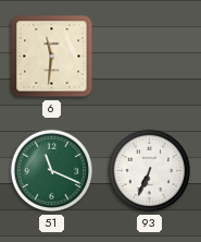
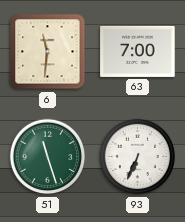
63: none -> 7:00 (138, 51)
51: 11:19 -> 11:27 (48, 157)
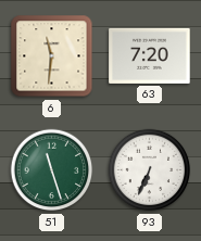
63: 7:00 -> 7:20 (150, 55)
